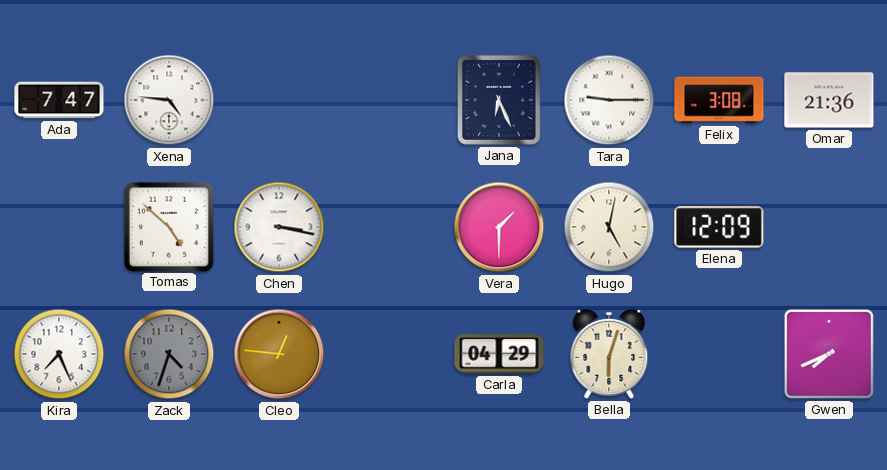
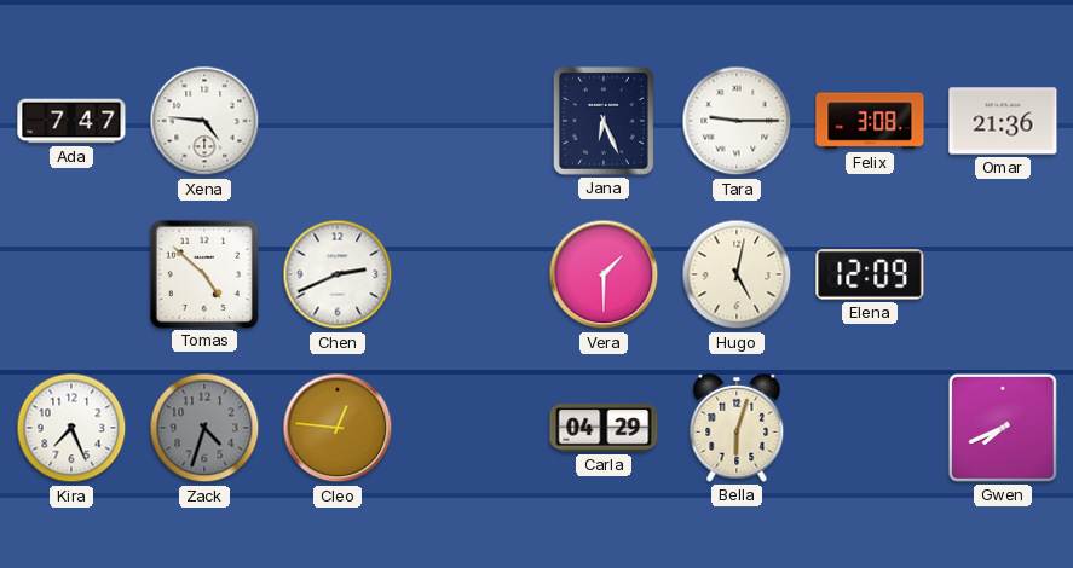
Chen: 3:17 -> 2:41 (338, 274)
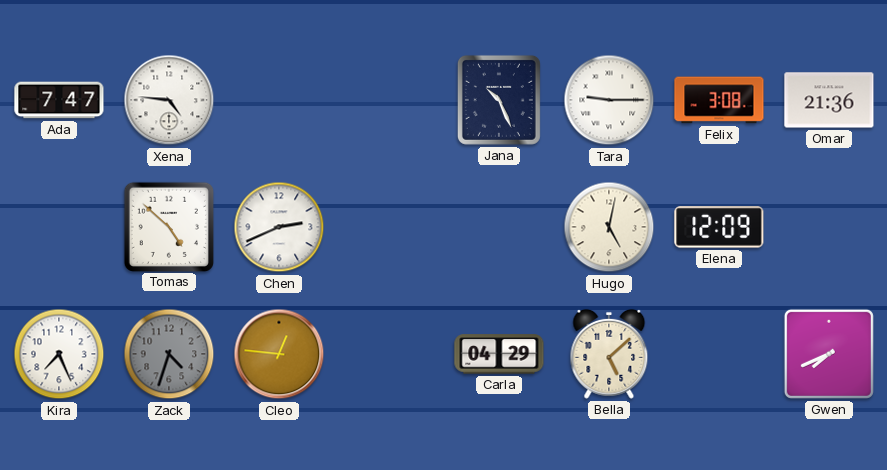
Jana: 6:26 -> 10:26 (499, 100)
Vera: 1:30 -> none (604, 274)
Bella: 6:03 -> 5:08 (609, 354)
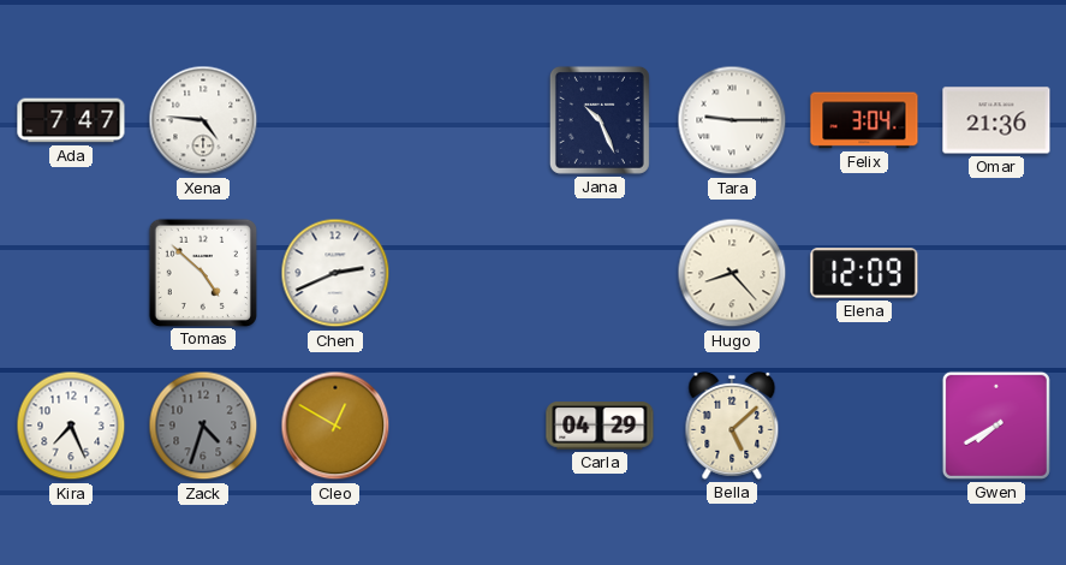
Felix: 3:08 -> 3:04 (864, 120)
Hugo: 5:02 -> 8:23 (732, 273)
Cleo: 12:46 -> 12:50 (335, 426)
Gwen: 7:41 -> 7:40 (996, 426)
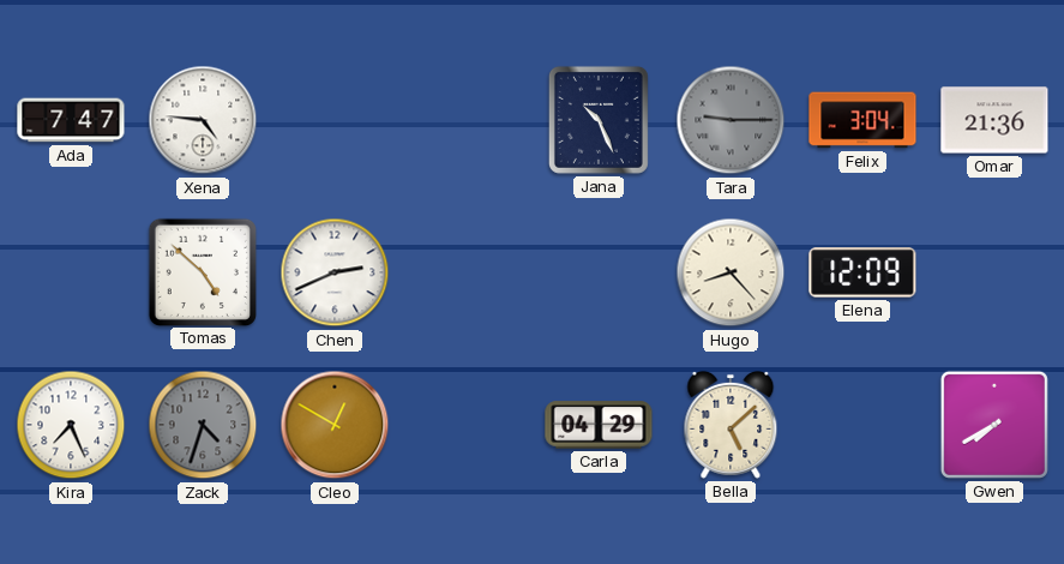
Tara dial: white -> grey (731, 120)
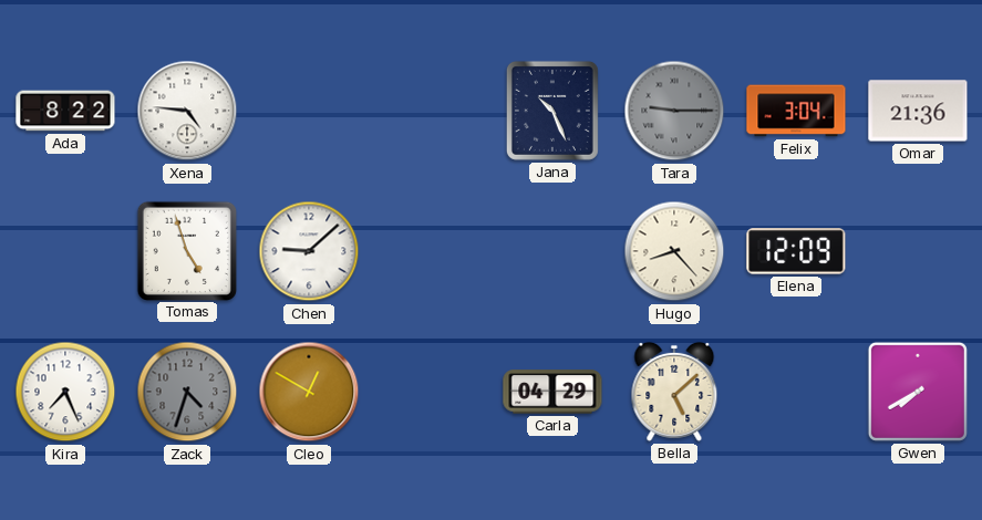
Ada: 7:47 -> 8:22 (65, 111)
Tomas: 4:52 -> 4:57 (186, 250)
Chen: 2:41 -> 9:08 (309, 251)
